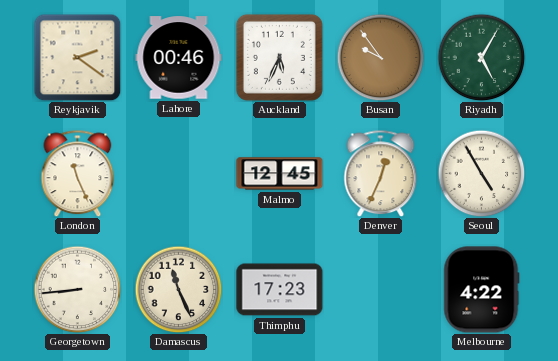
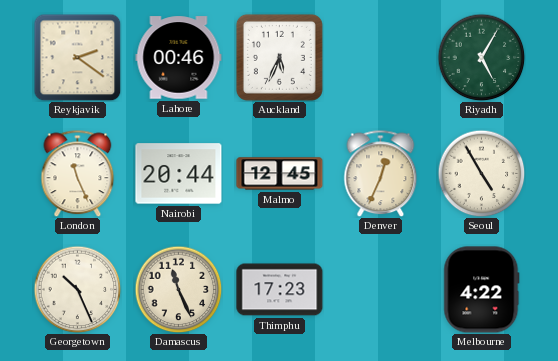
Busan: 9:54 -> none (380, 57)
Nairobi: none -> 20:44 (179, 174)
Georgetown: 8:44 -> 10:26 (77, 289)
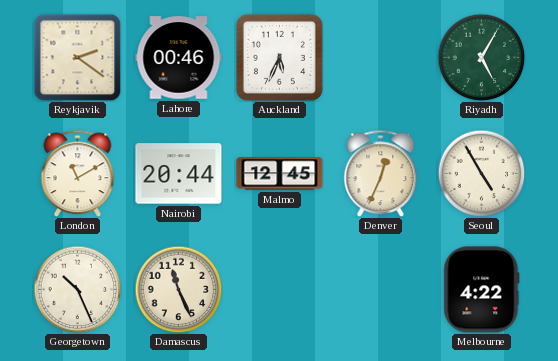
London: 11:26 -> 11:10 (78, 173)
Thimphu: 17:23 -> none (280, 290)
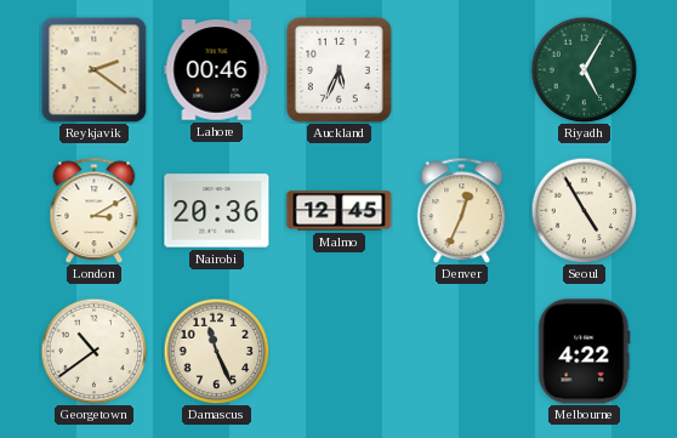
London: 11:10 -> 3:10 (95, 210)
Nairobi: 20:44 -> 20:36 (217, 211)
Georgetown: 10:26 -> 10:39 (93, 351)
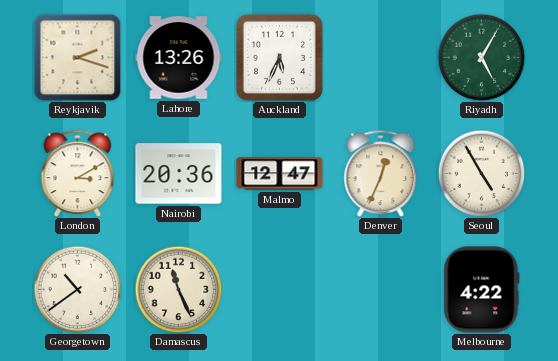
Reykjavik: 2:21 -> 2:18 (77, 57)
Lahore: 00:46 -> 13:26 (179, 58)
Malmo: 12:45 -> 12:47 (280, 174)
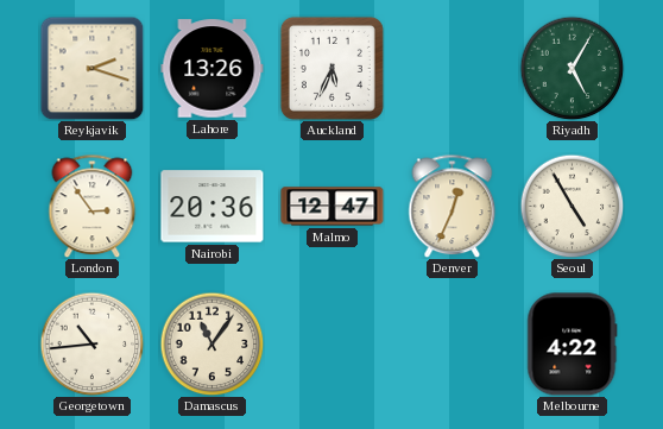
London: 3:10 -> 2:54 (93, 206)
Georgetown: 10:39 -> 10:44 (91, 343)
Damascus: 11:26 -> 11:06 (211, 343)
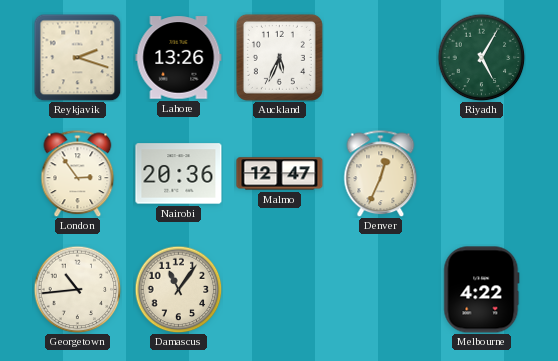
Seoul: 4:55 -> none (572, 206)
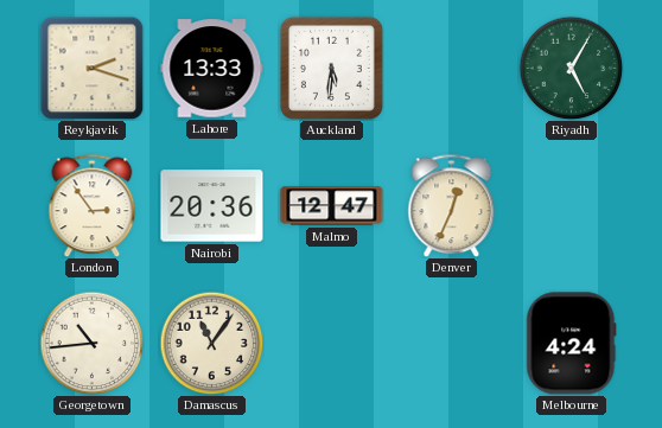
Lahore: 13:26 -> 13:33 (212, 69)
Auckland: 5:34 -> 5:31 (331, 68)
Melbourne: 4:22 -> 4:24 (572, 344)
